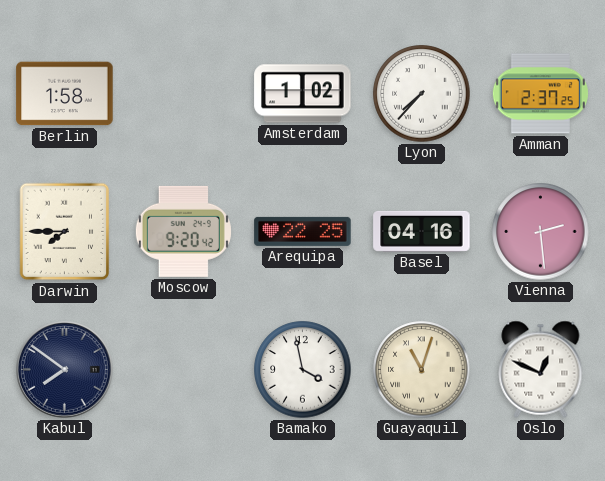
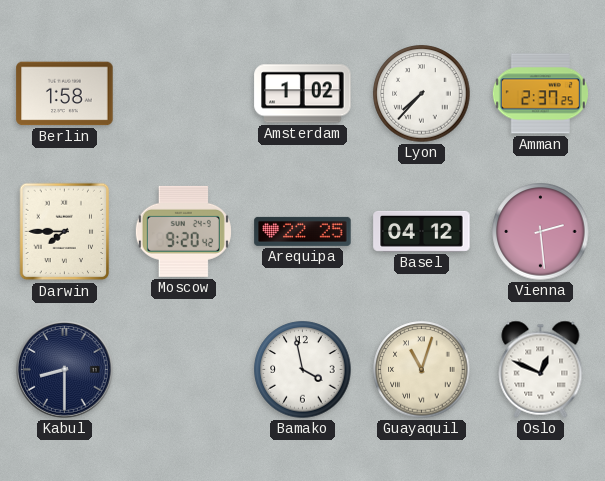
Basel: 04:16 -> 04:12 (422, 231)
Kabul: 7:51 -> 8:30 (65, 370)
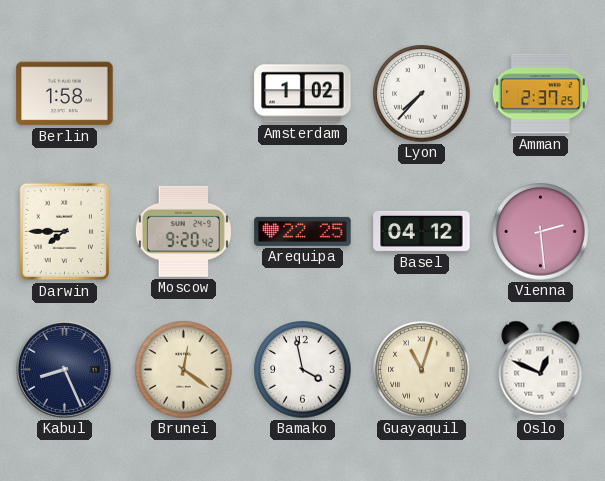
Kabul: 8:30 -> 8:26 (65, 370)
Brunei: none -> 12:21 (184, 370)
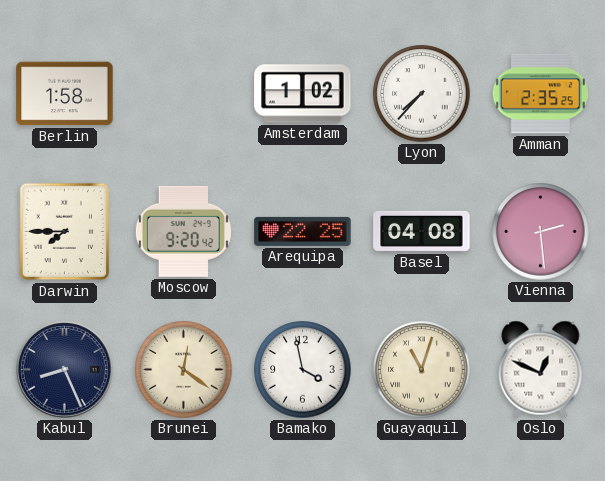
Amman: 2:37 -> 2:35 (540, 94)
Basel: 04:12 -> 04:08 (422, 231)
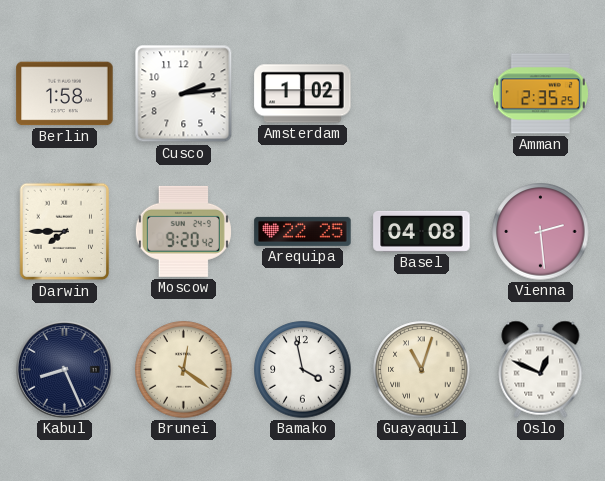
Cusco: none -> 2:14 (184, 94)
Lyon: 7:37 -> none (422, 94)
